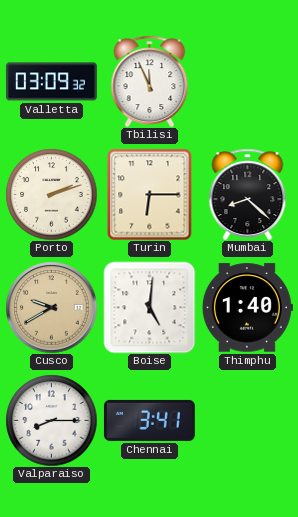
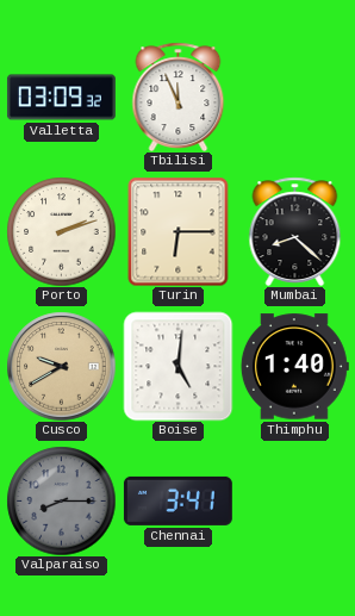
Valparaiso dial: white -> grey (61, 500)
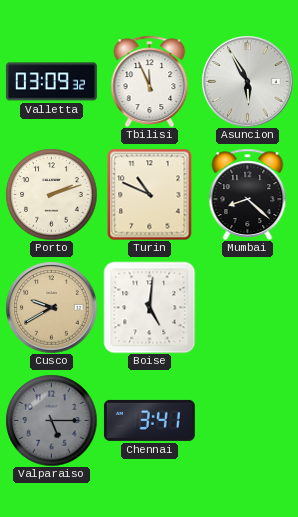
Asuncion: none -> 5:55 (247, 81)
Turin: 6:15 -> 10:49 (150, 194)
Thimphu: 1:40 -> none (294, 367)
Valparaiso: 8:15 -> 5:15 (51, 420)
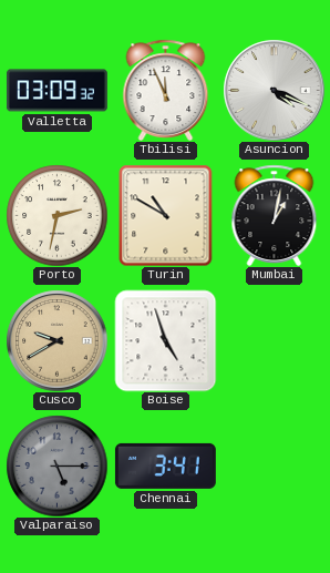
Asuncion: 5:55 -> 4:19 (274, 90)
Porto: 2:12 -> 2:32 (56, 215)
Turin: 10:49 -> 10:50 (166, 215)
Mumbai: 8:22 -> 1:02 (275, 215)
Boise: 5:01 -> 4:57 (165, 340)
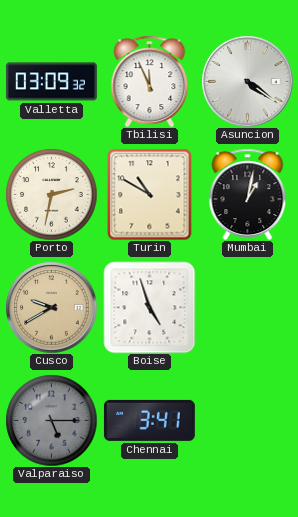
Asuncion: 4:19 -> 4:21 (247, 81)
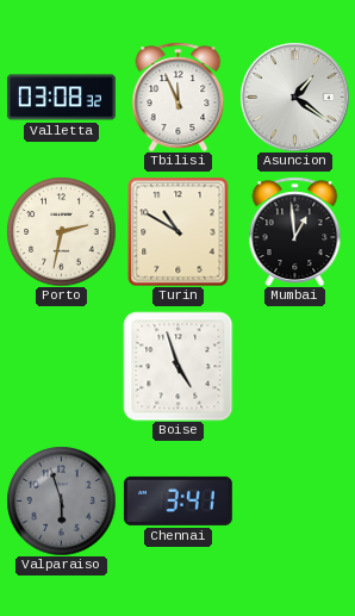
Valletta: 03:09 -> 03:08 (61, 98)
Asuncion: 4:21 -> 1:21 (294, 97)
Mumbai: 1:02 -> 12:59 (295, 231)
Cusco: 9:40 -> none (51, 307)
Valparaiso: 5:15 -> 5:57 (61, 500)
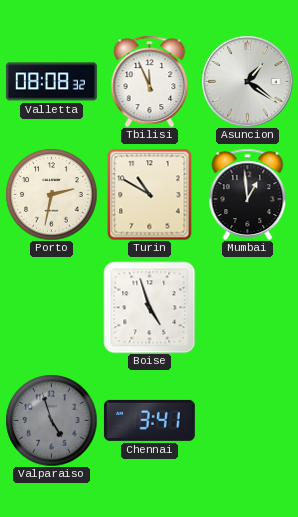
Valletta: 03:08 -> 08:08 (51, 82)
Valparaiso: 5:57 -> 4:57 (51, 420)
